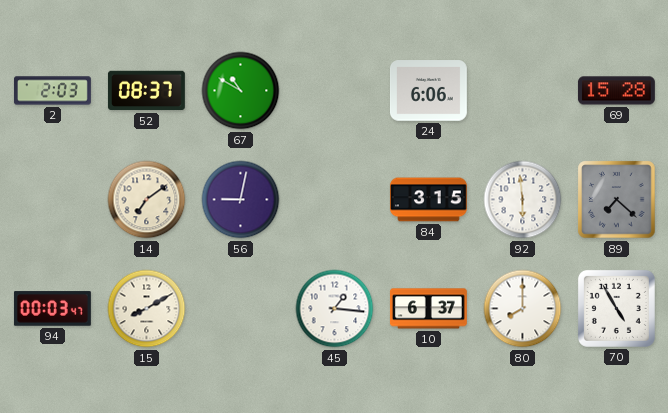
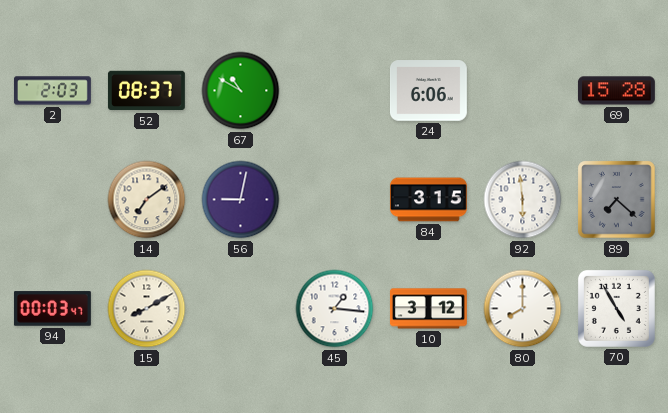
10: 6:37 -> 3:12 (428, 309)
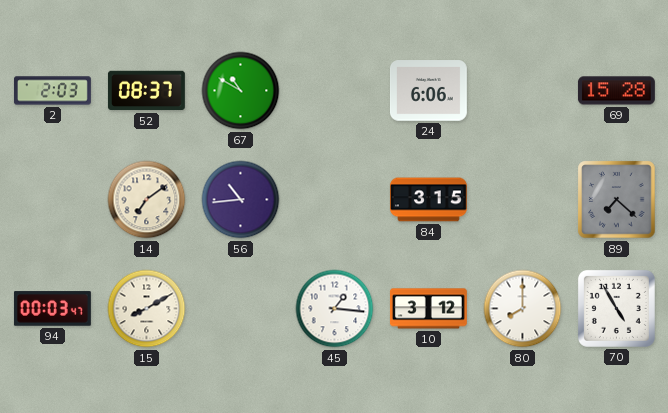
56: 9:02 -> 10:44 (241, 200)
92: 5:59 -> none (523, 200)
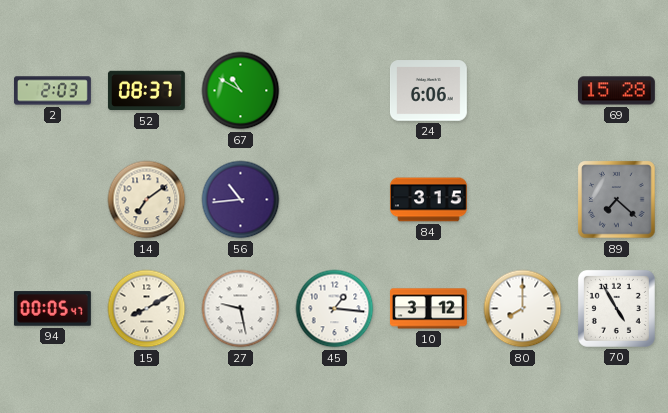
94: 00:03 -> 00:05 (52, 309)
27: none -> 9:28 (241, 309)
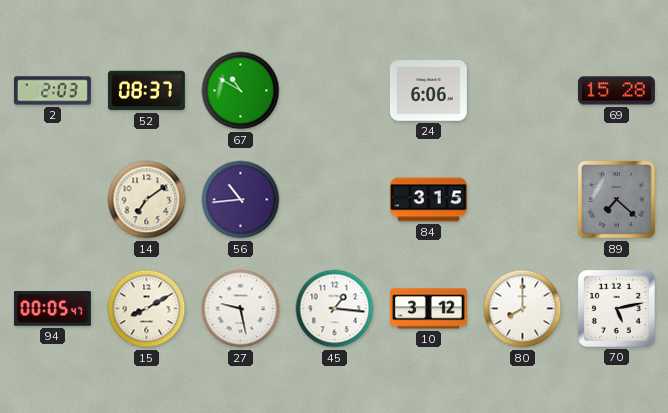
70: 4:55 -> 5:13 (616, 308)
